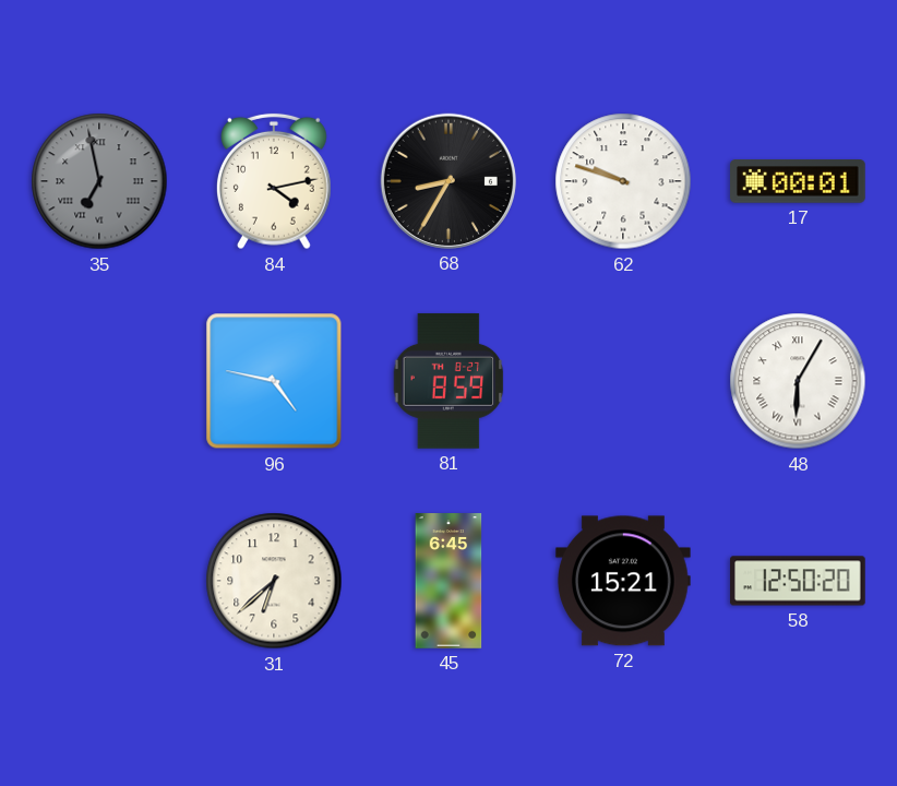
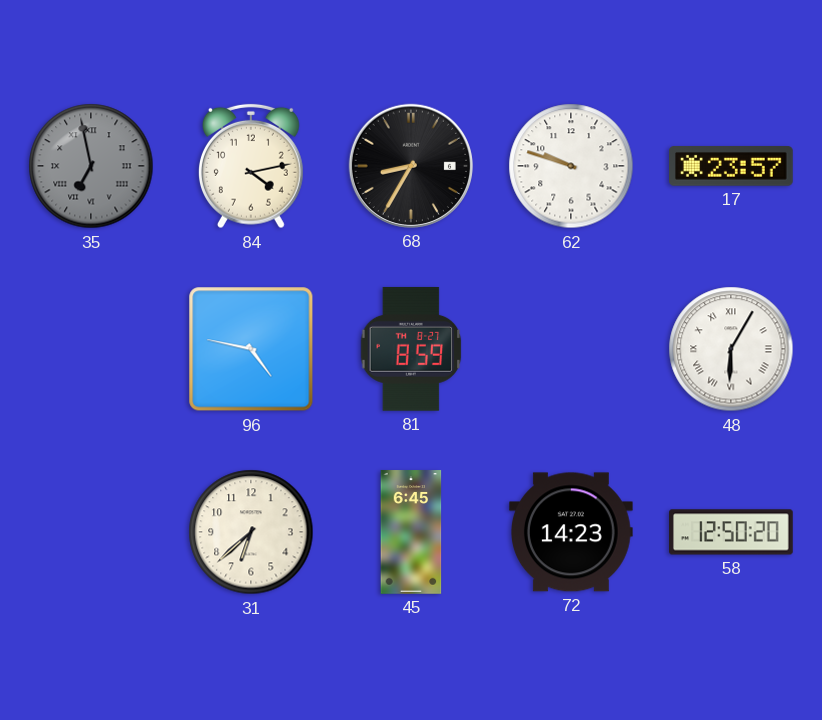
17: 00:01 -> 23:57 (732, 166)
72: 15:21 -> 14:23 (571, 532)
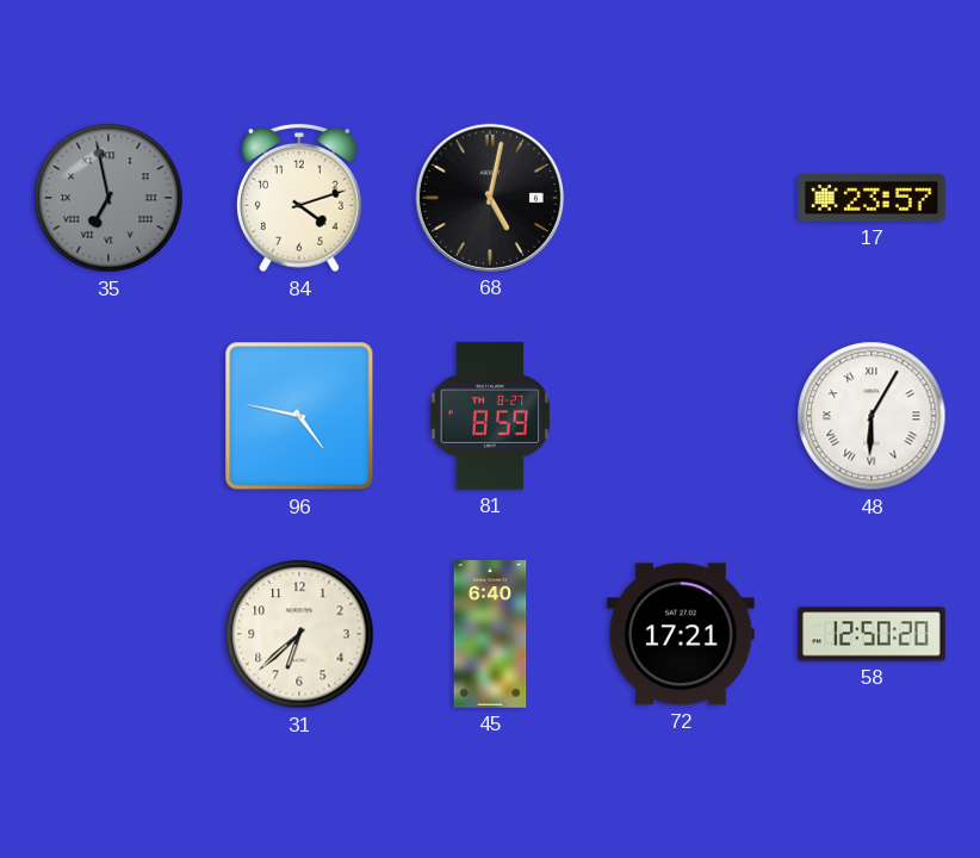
84: 4:13 -> 4:12 (299, 198)
68: 8:35 -> 5:02 (490, 198)
62: 9:48 -> none (571, 166)
45: 6:45 -> 6:40 (490, 634)
72: 14:23 -> 17:21 (681, 634)
